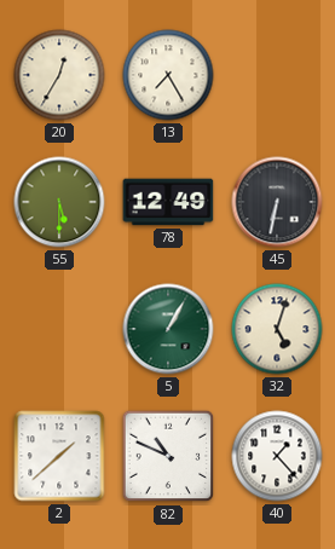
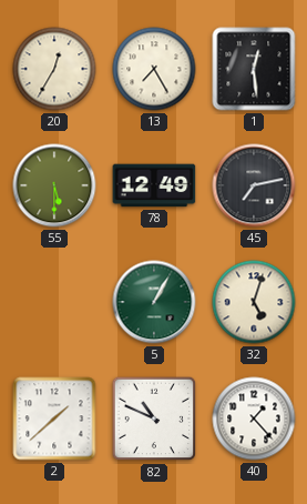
1: none -> 12:29 (254, 69)
45: 6:32 -> 7:13 (254, 185)
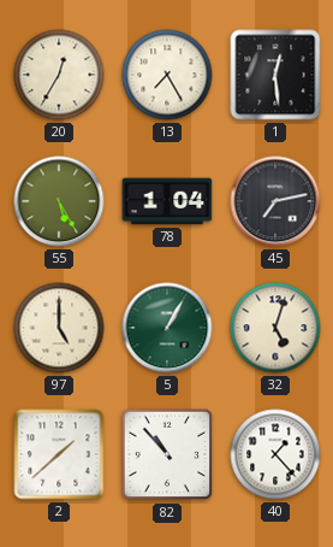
55: 5:30 -> 5:25 (59, 201)
78: 12:49 -> 1:04 (167, 201)
97: none -> 5:00 (59, 328)
82: 10:49 -> 10:53 (167, 454)
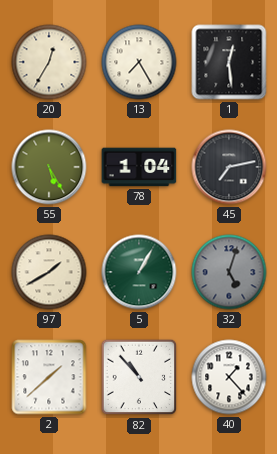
97: 5:00 -> 1:40 (49, 272)
32 dial: cream -> grey (229, 272)
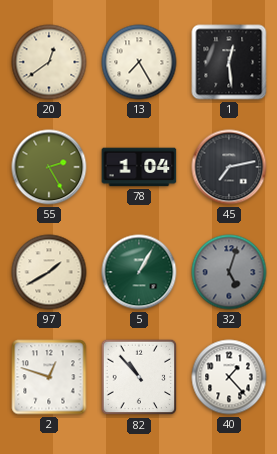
20: 12:35 -> 12:39 (49, 62)
55: 5:25 -> 2:25 (49, 167)
2: 1:38 -> 12:48 (49, 377)
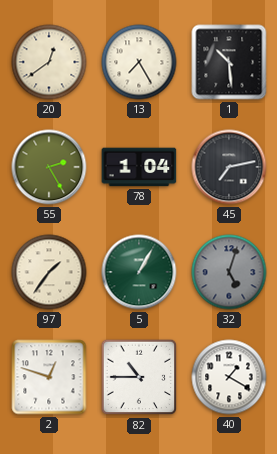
1: 12:29 -> 10:29 (229, 62)
97: 1:40 -> 1:36 (49, 272)
82: 10:53 -> 10:45 (139, 377)
40: 1:23 -> 1:20 (229, 377)
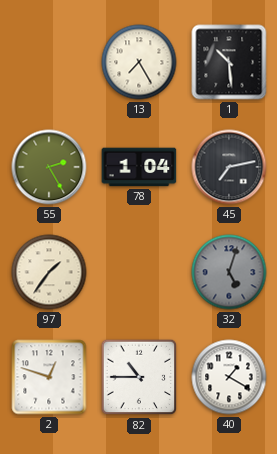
20: 12:39 -> none (49, 62)
5: 1:05 -> none (139, 272)
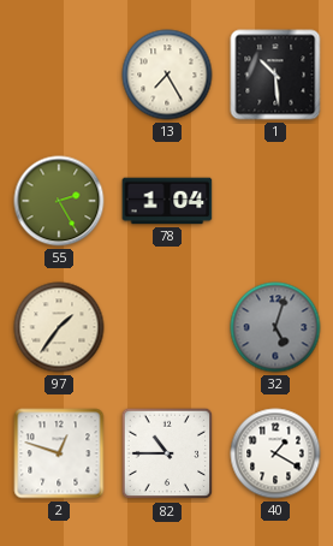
45: 7:13 -> none (229, 167)
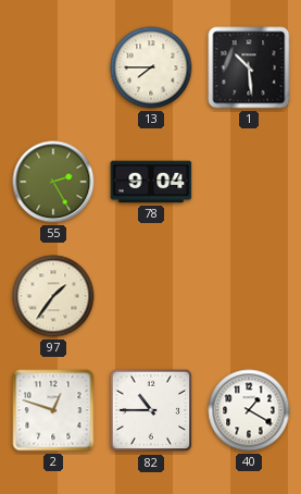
13: 7:25 -> 7:45 (151, 67)
78: 1:04 -> 9:04 (151, 182)
32: 5:03 -> none (275, 327)
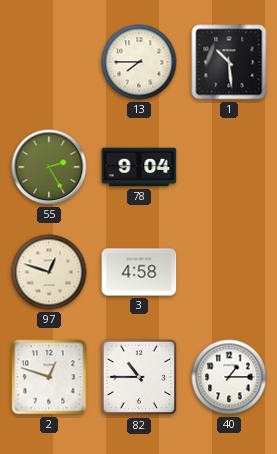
97: 1:36 -> 12:48 (49, 272)
3: none -> 4:58 (139, 272)
40: 1:20 -> 1:15 (229, 377)
